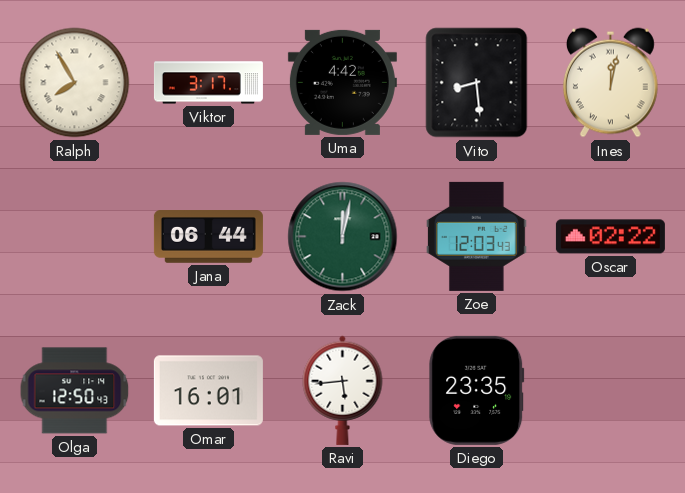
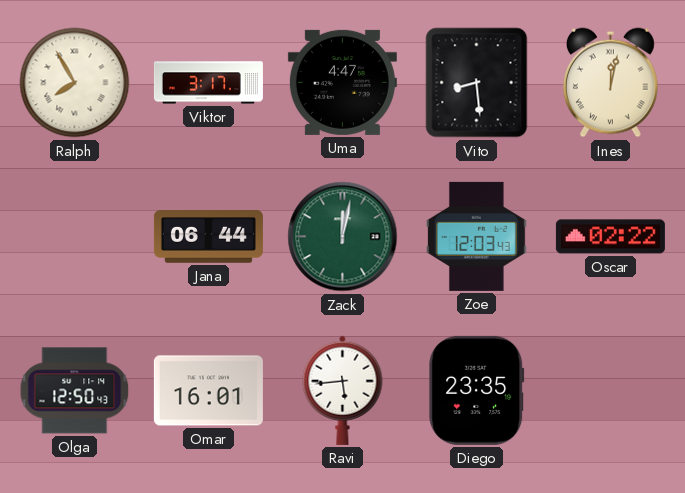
Uma: 4:42 -> 4:47 (342, 82)
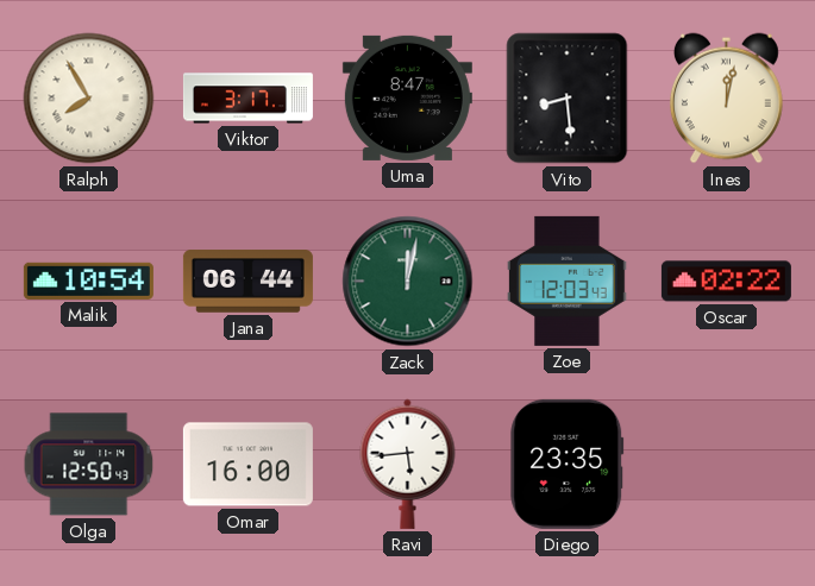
Uma: 4:47 -> 8:47 (407, 97)
Malik: none -> 10:54 (88, 281)
Omar: 16:01 -> 16:00 (247, 465)
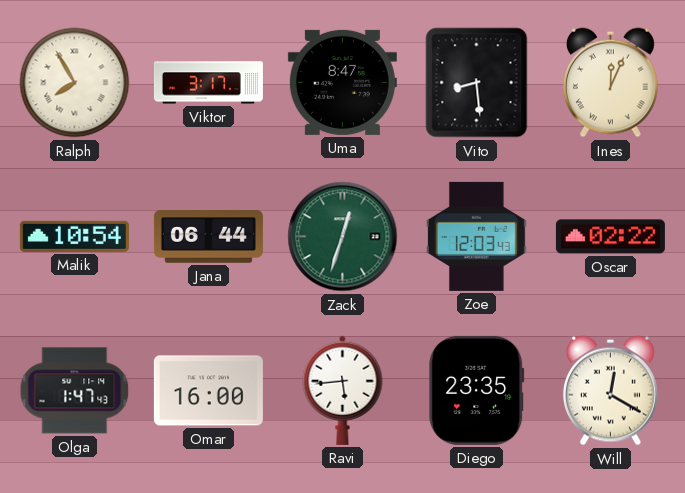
Ines: 12:02 -> 12:04 (610, 83)
Zack: 12:02 -> 12:33 (343, 237)
Olga: 12:50 -> 1:47 (75, 391)
Will: none -> 12:20 (610, 391)
